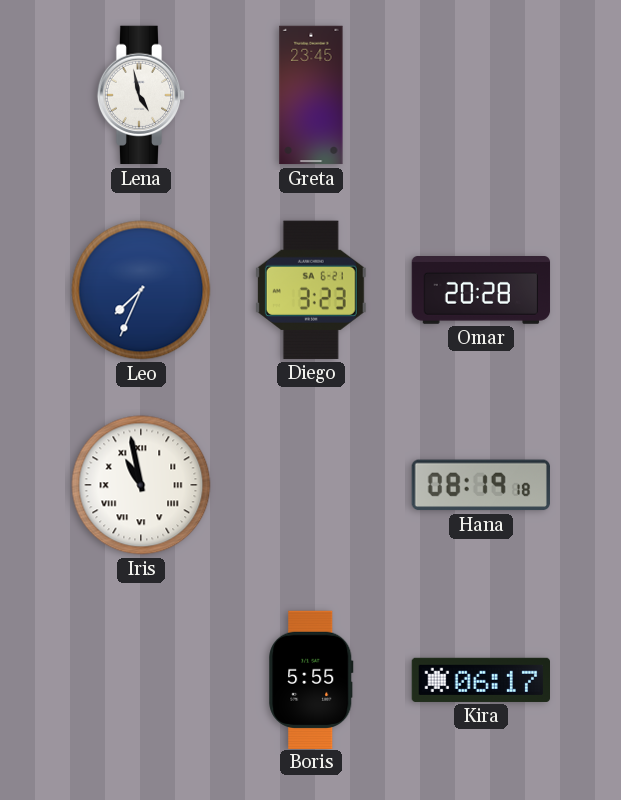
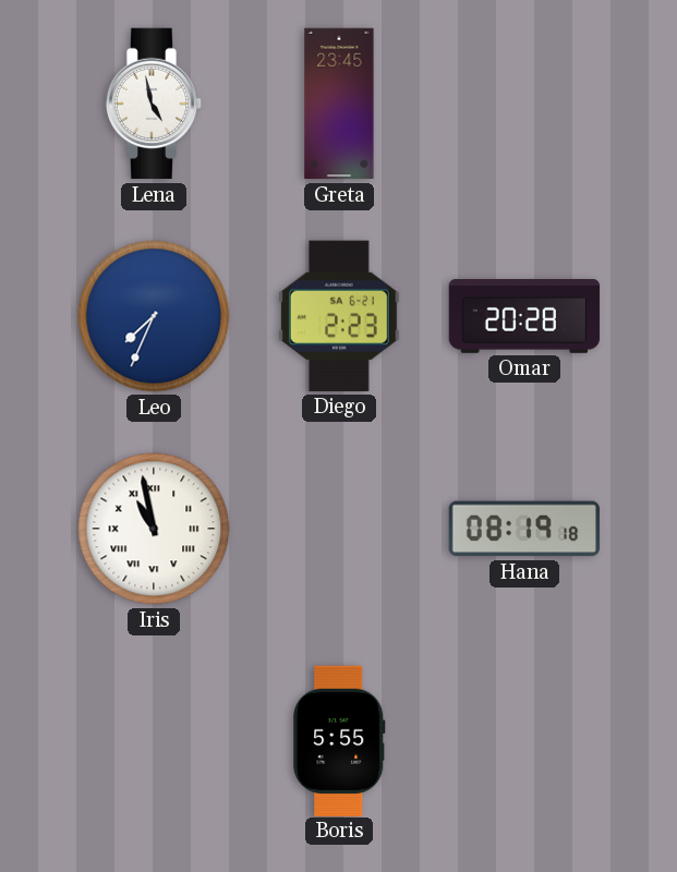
Diego: 3:23 -> 2:23 (339, 316)
Kira: 06:17 -> none (481, 680)
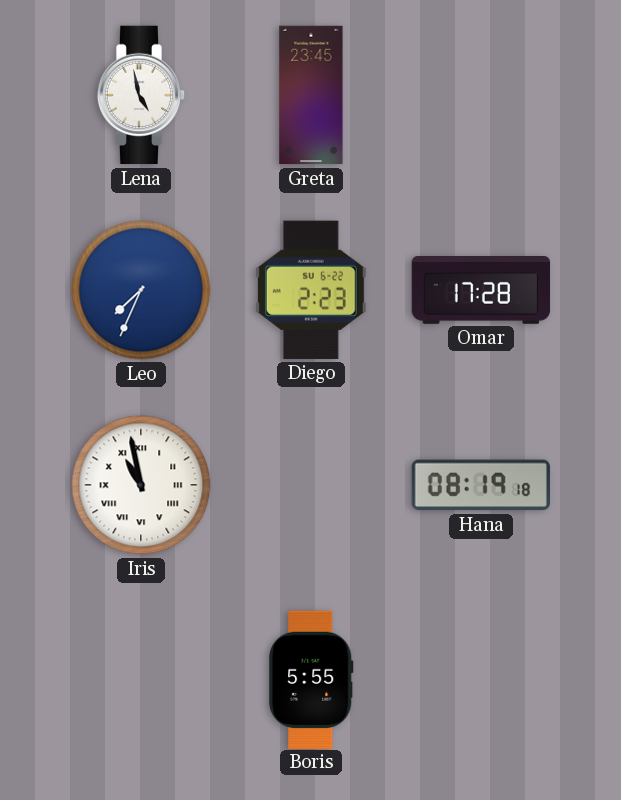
Diego date: SA 6-21 -> SU 6-22 (311, 290)
Omar: 20:28 -> 17:28 (481, 291)
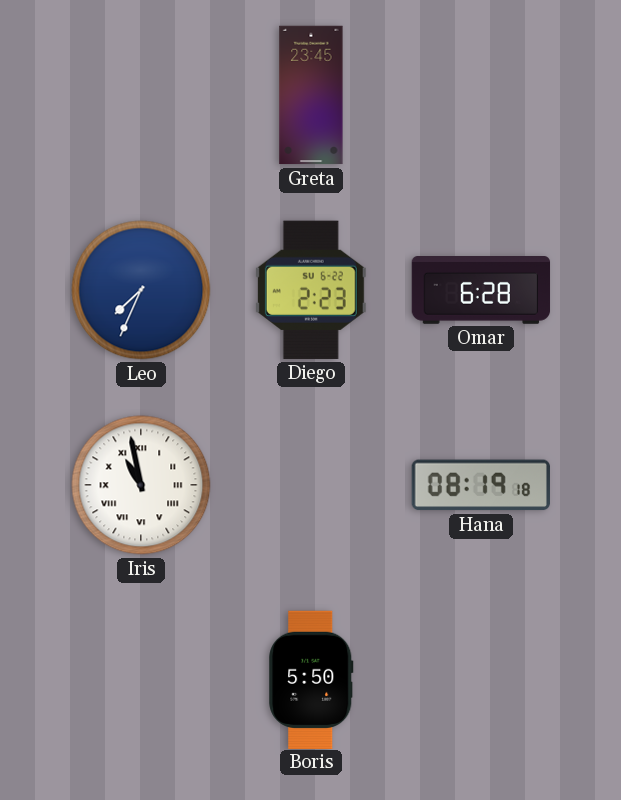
Lena: 4:58 -> none (141, 95)
Omar: 17:28 -> 6:28 (481, 291)
Boris: 5:55 -> 5:50 (311, 679)
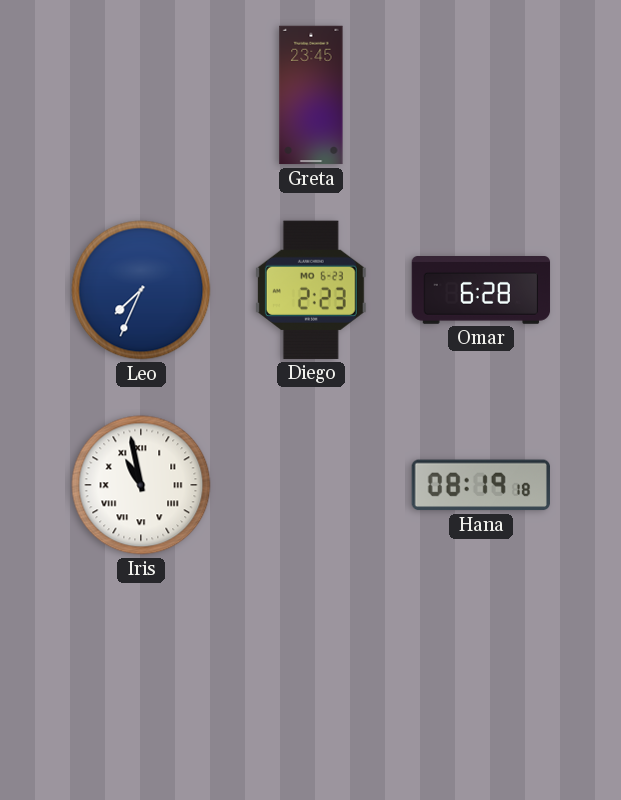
Diego date: SU 6-22 -> MO 6-23 (311, 290)
Boris: 5:50 -> none (311, 679)
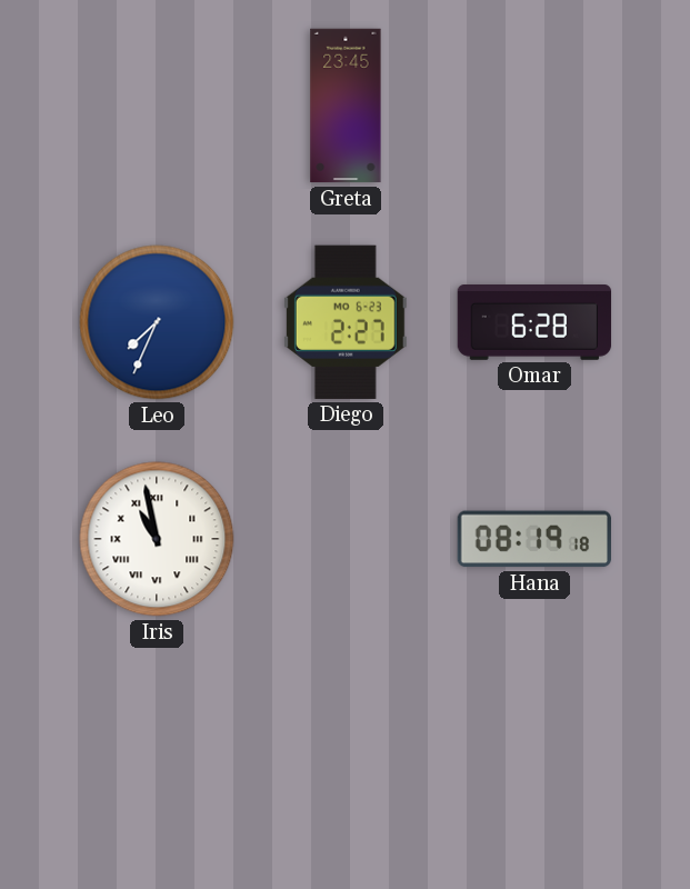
Diego: 2:23 -> 2:27 (346, 322)
